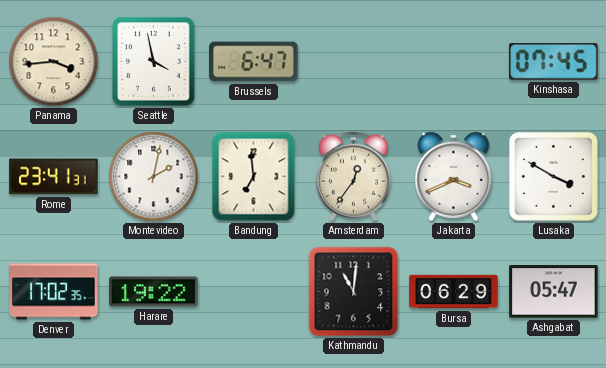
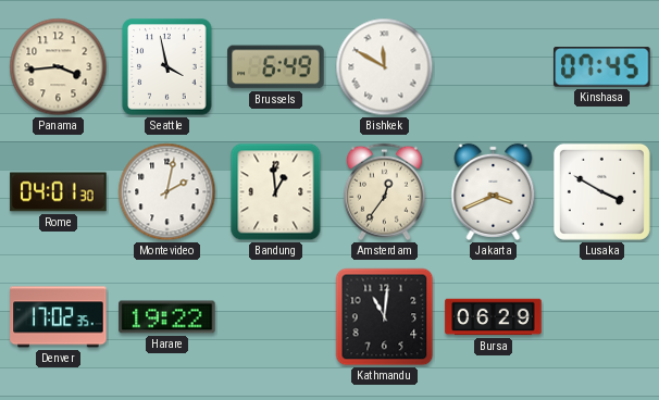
Brussels: 6:47 -> 6:49 (276, 67)
Bishkek: none -> 11:50 (385, 67)
Rome: 23:41 -> 04:01 (59, 192)
Bandung: 6:59 -> 12:59 (276, 192)
Ashgabat: 05:47 -> none (554, 292)
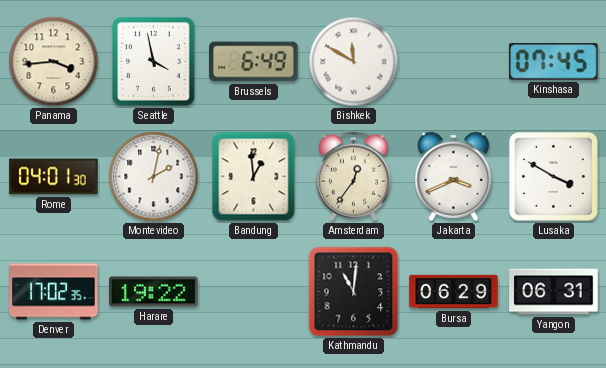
Yangon: none -> 06:31 (554, 292)
